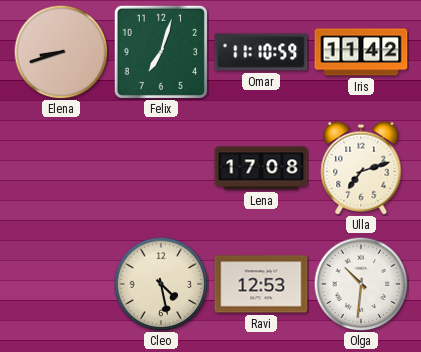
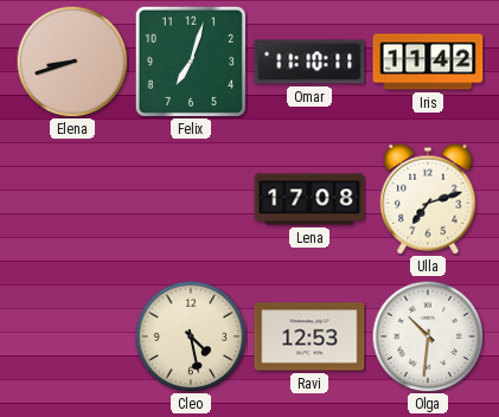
Omar: 11:10:59 -> 11:10:11 (309, 62)
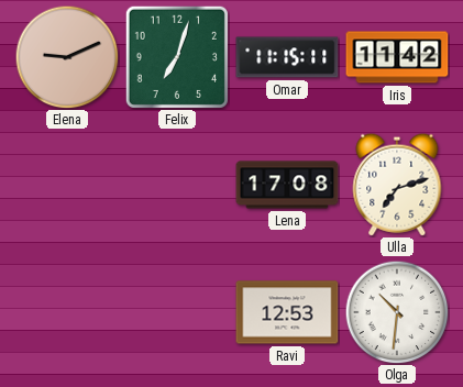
Elena: 8:42 -> 9:11 (67, 57)
Omar: 11:10 -> 11:15 (287, 57)
Cleo: 4:28 -> none (191, 336)
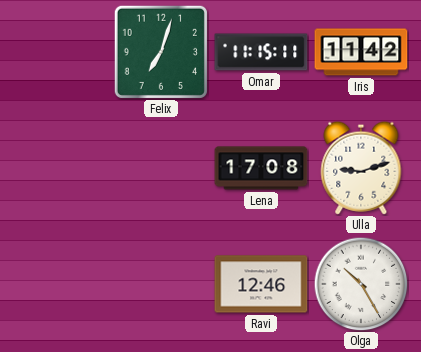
Elena: 9:11 -> none (67, 57)
Ulla: 7:12 -> 9:12 (361, 168)
Ravi: 12:53 -> 12:46 (261, 284)
Olga: 10:31 -> 10:25 (361, 284)
